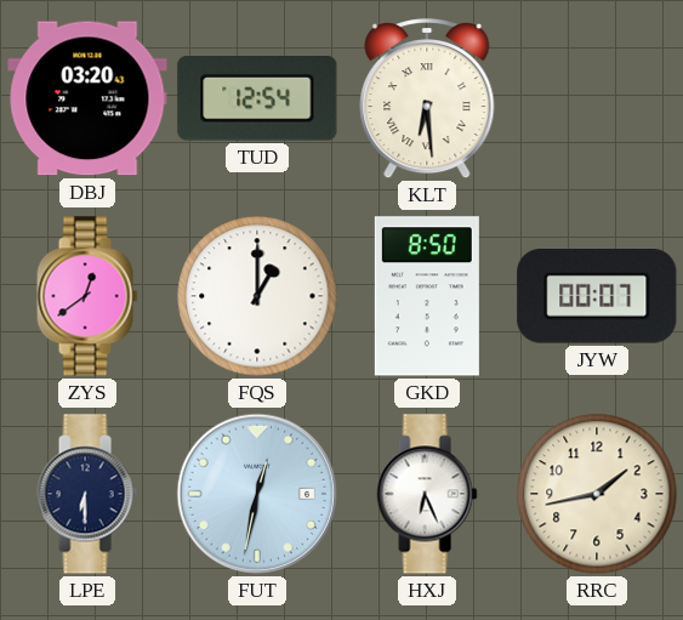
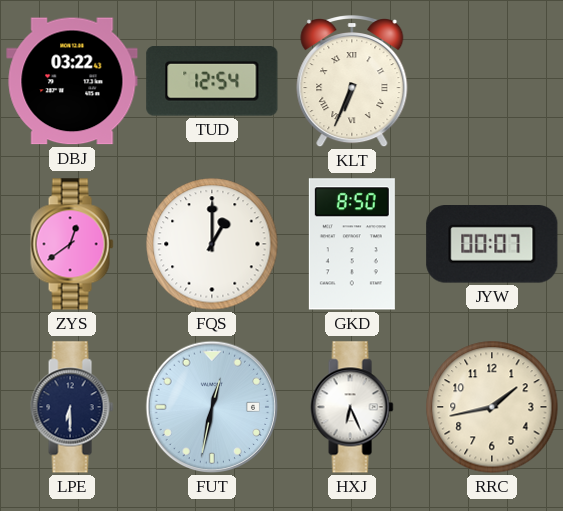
DBJ: 03:20 -> 03:22 (72, 81)
KLT: 6:29 -> 6:34 (352, 82)
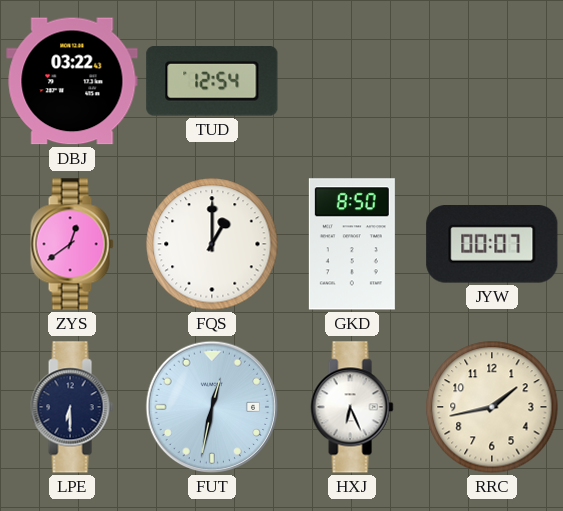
KLT: 6:34 -> none (352, 82)
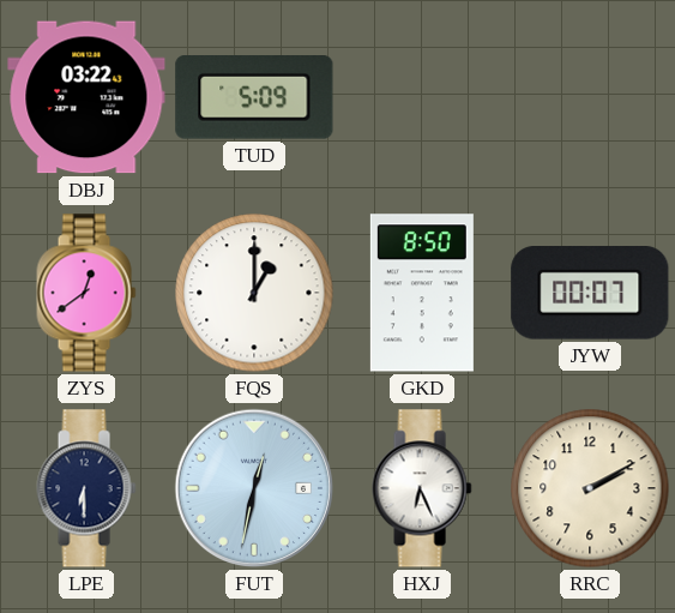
TUD: 12:54 -> 5:09 (254, 98)
RRC: 1:43 -> 2:10 (590, 488)
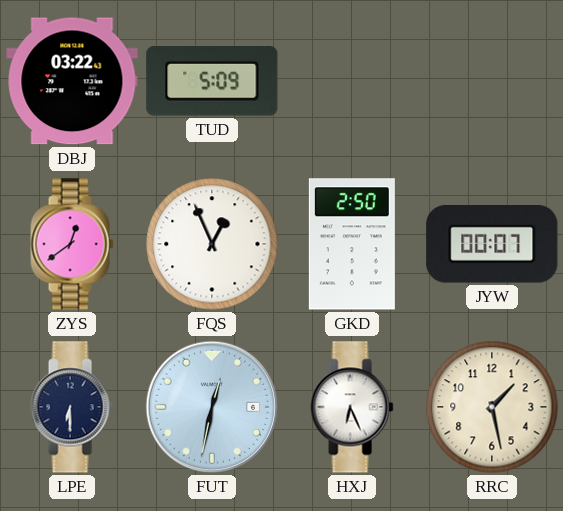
FQS: 1:00 -> 12:56 (212, 244)
GKD: 8:50 -> 2:50 (352, 244)
RRC: 2:10 -> 1:28 (492, 407)
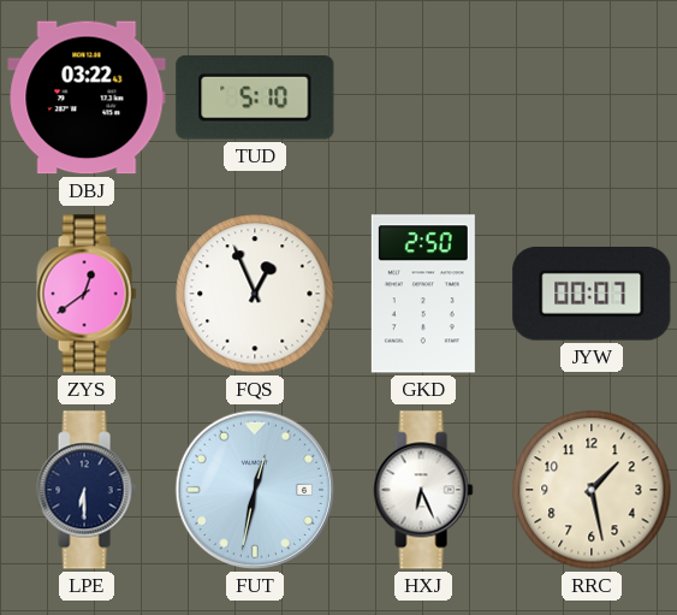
TUD: 5:09 -> 5:10 (255, 99)
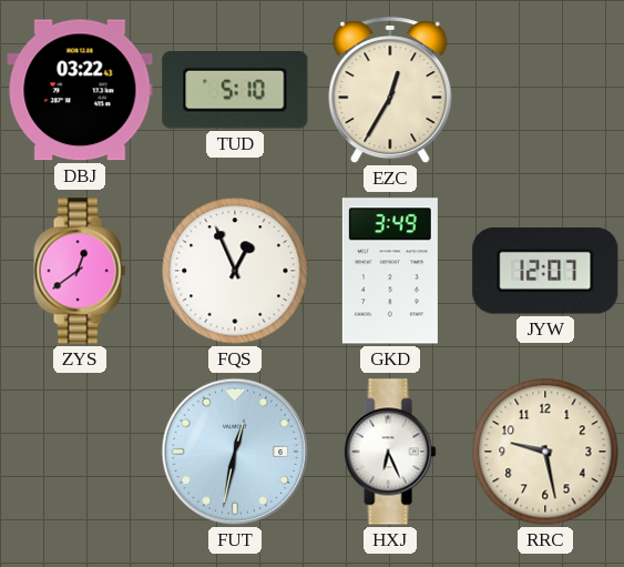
EZC: none -> 12:35 (390, 91)
GKD: 2:50 -> 3:49 (390, 271)
JYW: 00:07 -> 12:07 (545, 272)
LPE: 6:30 -> none (87, 490)
RRC: 1:28 -> 9:28 (545, 452)
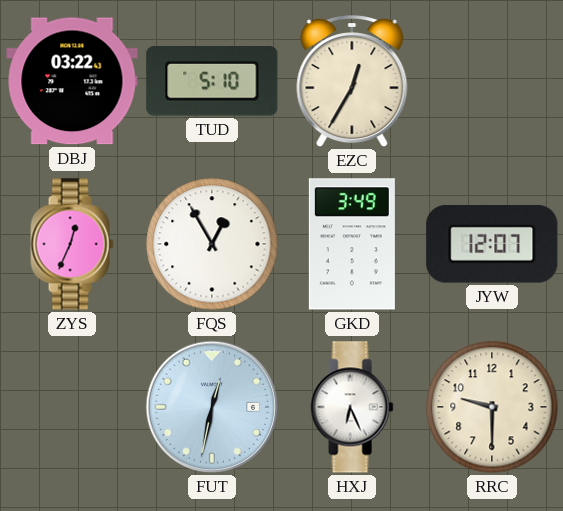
ZYS: 12:39 -> 12:34 (72, 244)
FQS: 12:56 -> 12:55 (212, 244)
RRC: 9:28 -> 9:30 (492, 407)
